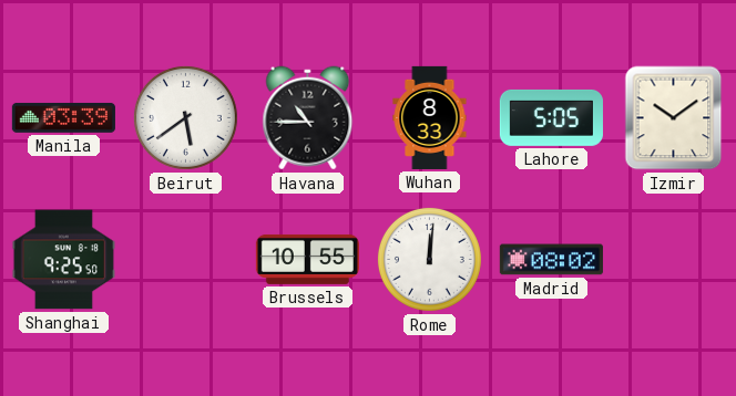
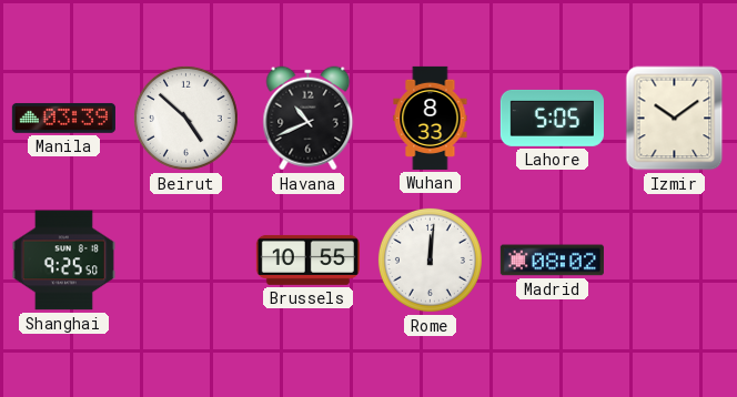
Beirut: 5:39 -> 4:52 (185, 118)
Havana: 10:45 -> 10:41 (309, 119)
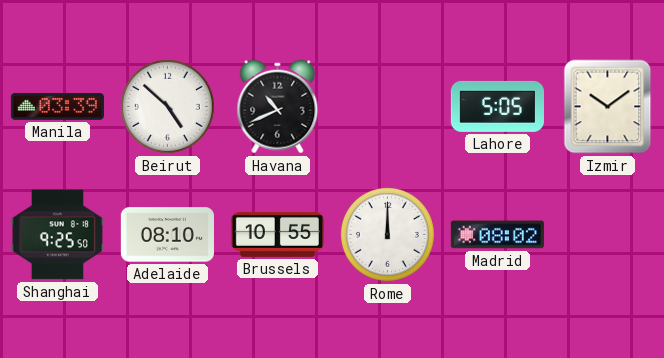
Wuhan: 8:33 -> none (431, 118)
Adelaide: none -> 08:10 (167, 235)
Rome: 12:01 -> 12:00 (387, 234)
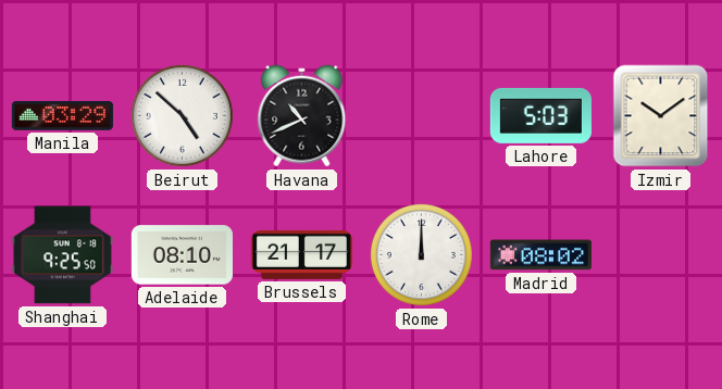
Manila: 03:39 -> 03:29 (62, 115)
Lahore: 5:05 -> 5:03 (540, 115)
Brussels: 10:55 -> 21:17 (301, 254)
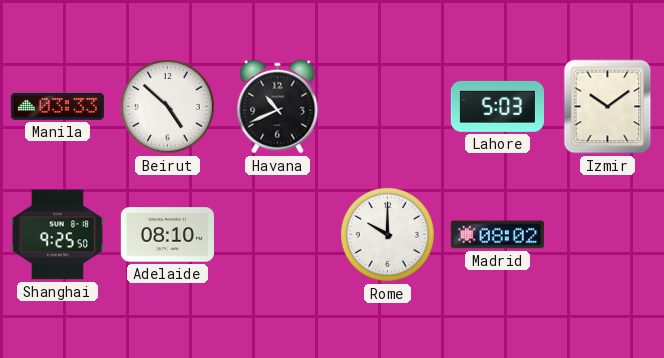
Manila: 03:29 -> 03:33 (57, 106)
Brussels: 21:17 -> none (301, 254)
Rome: 12:00 -> 10:00 (387, 234)
